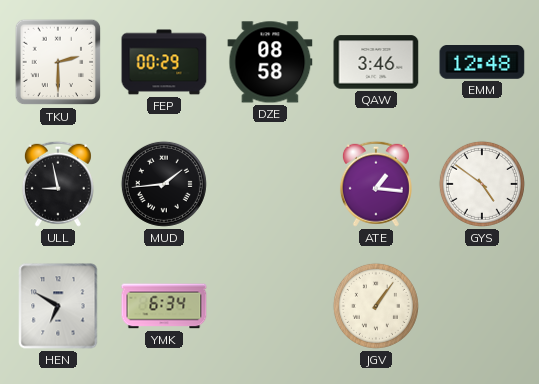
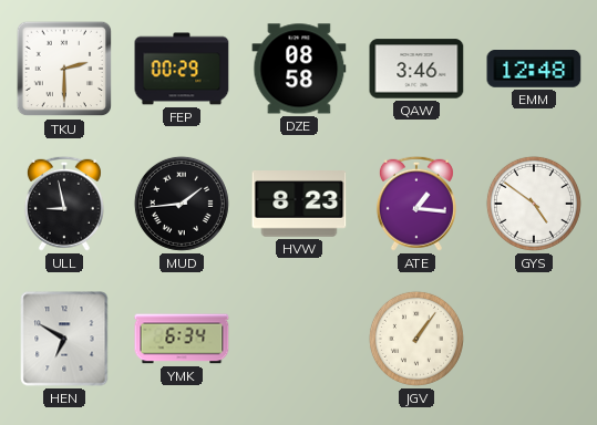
HVW: none -> 8:23 (299, 205)
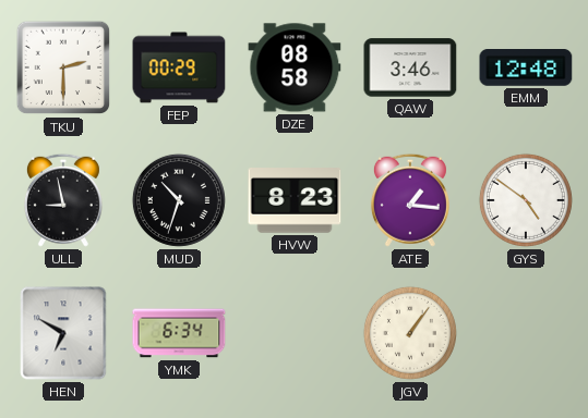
MUD: 1:44 -> 10:33 (179, 200)
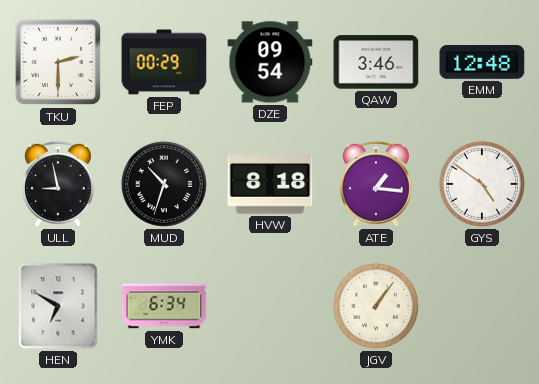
DZE: 08:58 -> 09:54 (270, 62)
HVW: 8:23 -> 8:18 (270, 185)
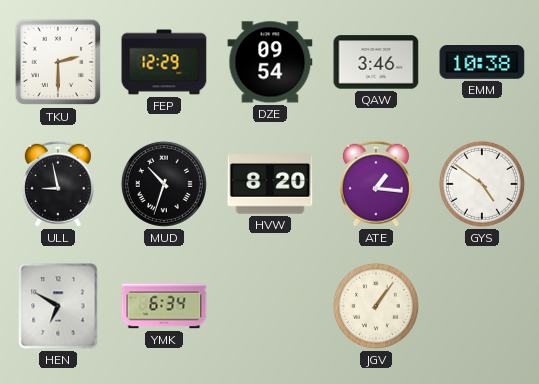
FEP: 00:29 -> 12:29 (164, 62)
EMM: 12:48 -> 10:38 (482, 62)
HVW: 8:18 -> 8:20 (270, 185)
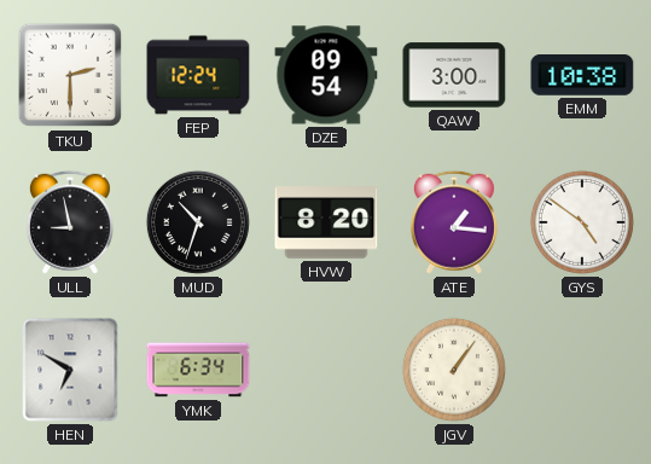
FEP: 12:29 -> 12:24 (198, 75)
QAW: 3:46 -> 3:00 (454, 75)
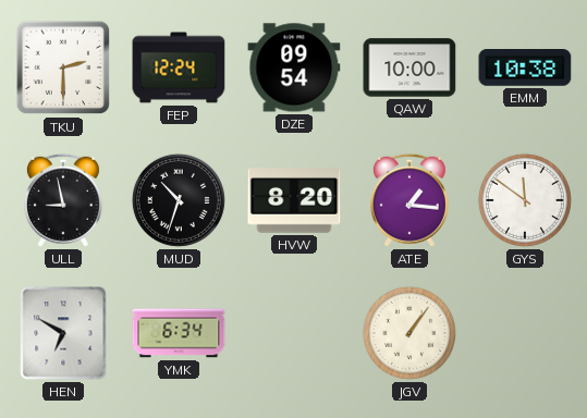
QAW: 3:00 -> 10:00 (409, 67)
GYS: 4:51 -> 11:51 (525, 200)
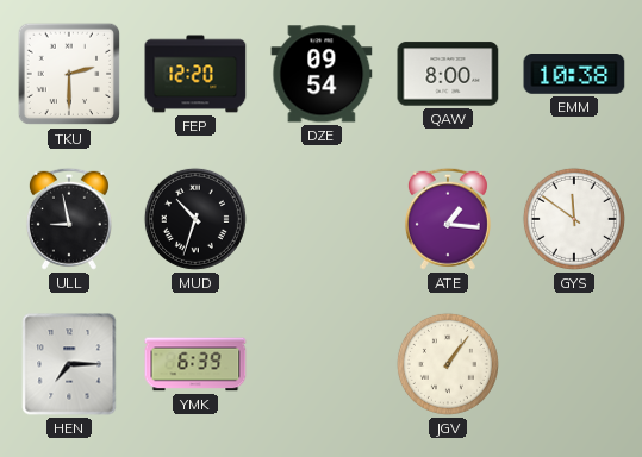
FEP: 12:24 -> 12:20 (195, 74)
QAW: 10:00 -> 8:00 (448, 74)
HVW: 8:20 -> none (294, 201)
HEN: 6:50 -> 7:15 (69, 364)
YMK: 6:34 -> 6:39 (195, 364)
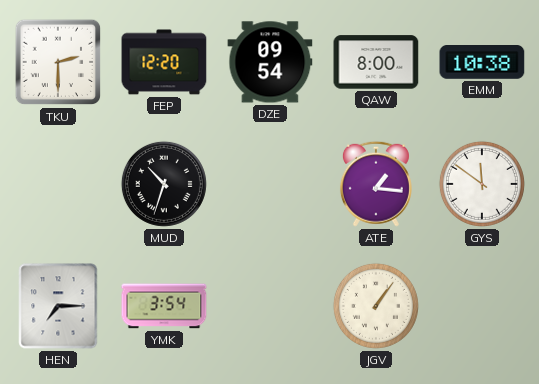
ULL: 8:58 -> none (69, 219)
YMK: 6:39 -> 3:54 (164, 306)
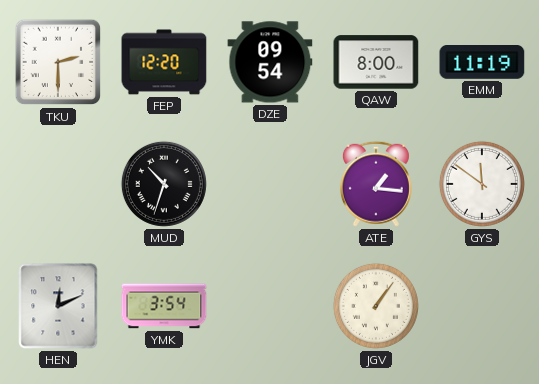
EMM: 10:38 -> 11:19 (482, 62)
HEN: 7:15 -> 12:11 (58, 306)
